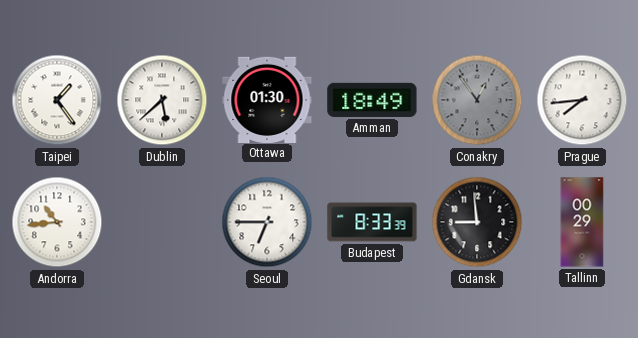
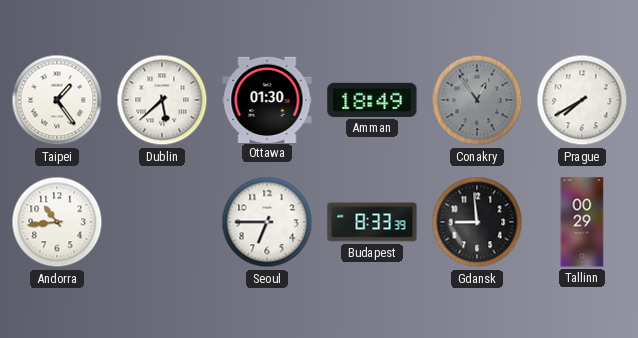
Prague: 7:44 -> 7:40 (582, 100)
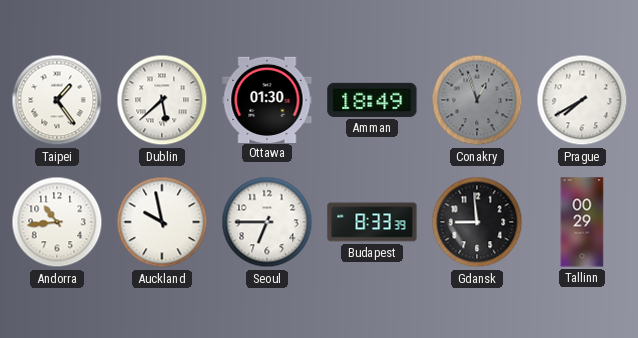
Conakry: 12:54 -> 12:57 (477, 100)
Auckland: none -> 9:58 (162, 222)
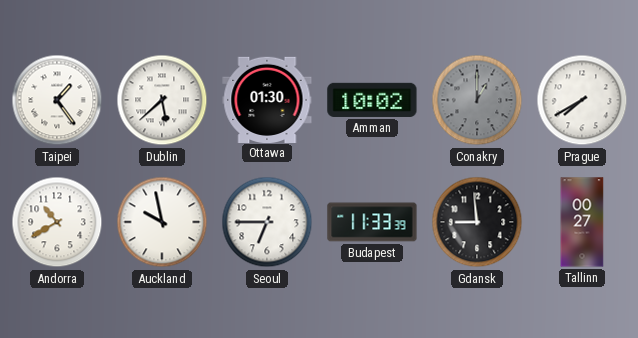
Amman: 18:49 -> 10:02 (372, 100)
Conakry: 12:57 -> 1:00 (477, 100)
Andorra: 10:44 -> 10:40 (57, 222)
Budapest: 8:33 -> 11:33 (372, 222)
Tallinn: 00:29 -> 00:27 (582, 222)
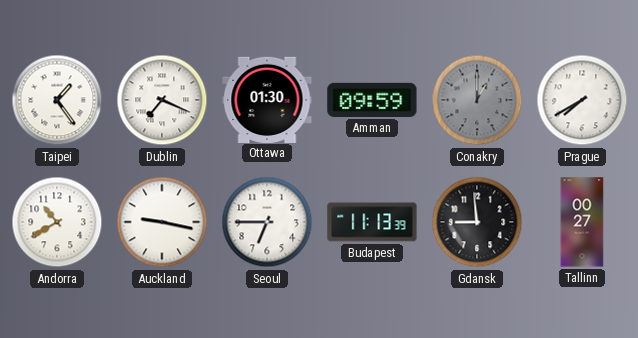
Dublin: 5:38 -> 7:19 (162, 100)
Amman: 10:02 -> 09:59 (372, 100)
Auckland: 9:58 -> 9:17 (162, 222)
Budapest: 11:33 -> 11:13 (372, 222)
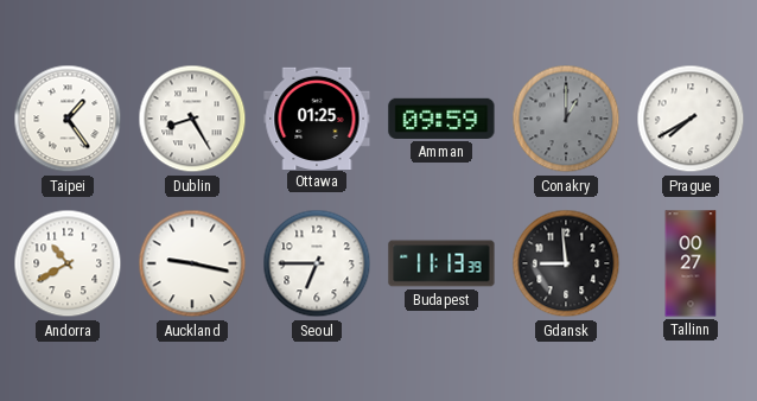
Dublin: 7:19 -> 8:25 (192, 119)
Ottawa: 01:30 -> 01:25 (317, 117)
